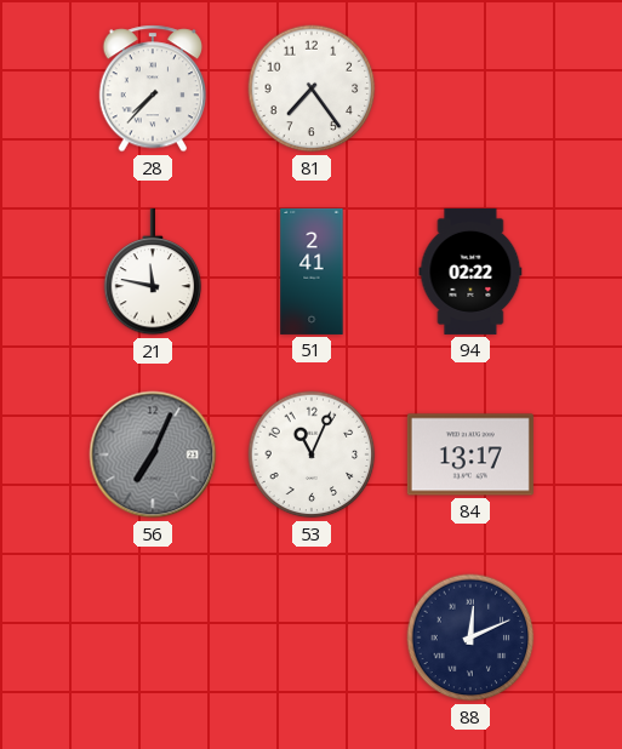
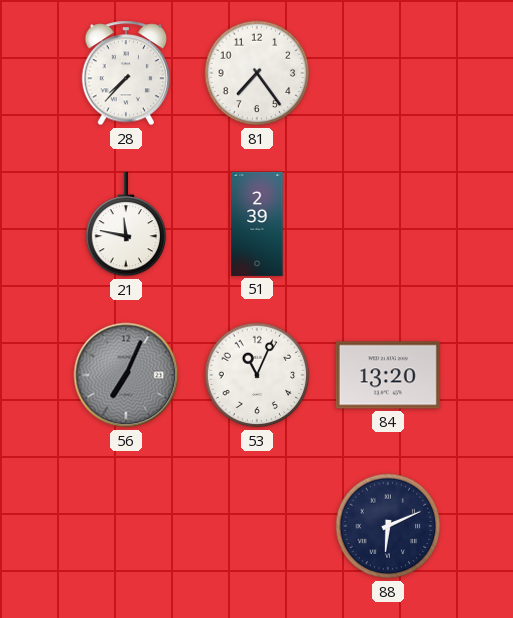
51: 2:41 -> 2:39 (257, 224)
94: 02:22 -> none (470, 271)
84: 13:17 -> 13:20 (388, 375)
88: 12:11 -> 6:11 (388, 526)
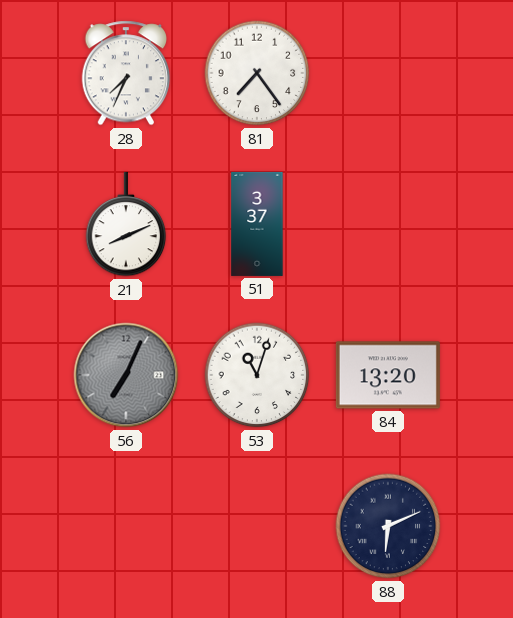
28: 7:37 -> 7:34 (126, 73)
21: 11:47 -> 8:11 (126, 224)
51: 2:39 -> 3:37 (257, 224)
53: 11:04 -> 11:03 (257, 375)
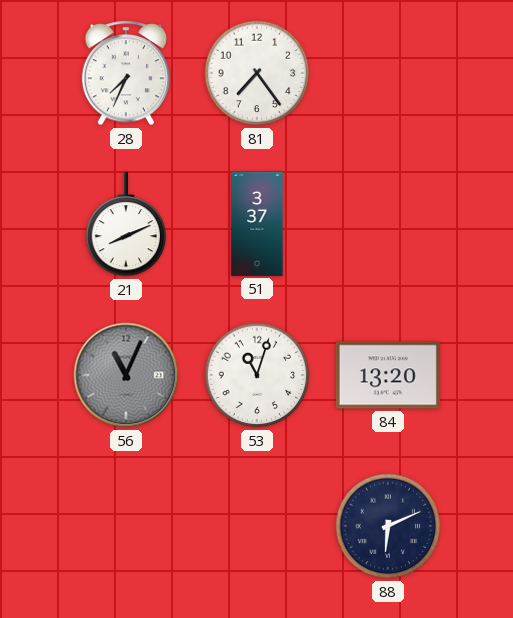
56: 7:04 -> 11:04 (126, 375)
